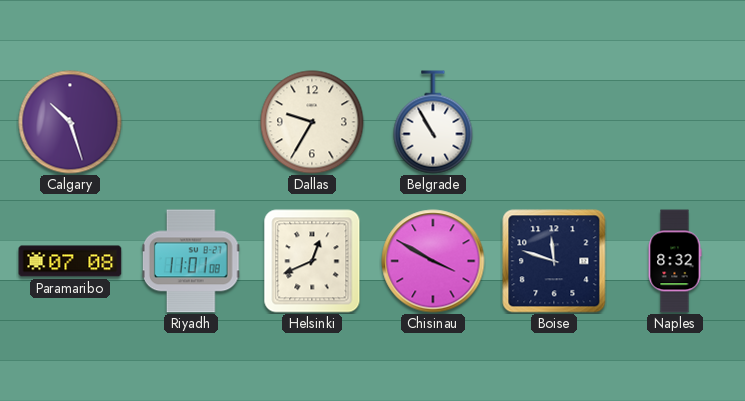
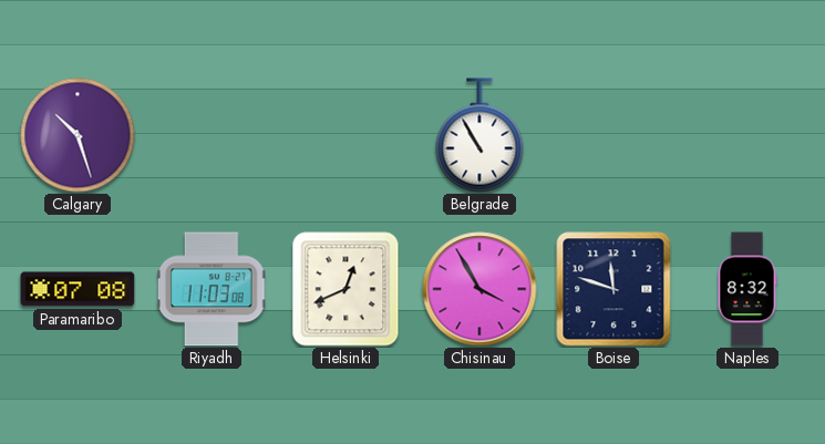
Dallas: 9:35 -> none (312, 122)
Riyadh: 11:01 -> 11:03 (212, 289)
Chisinau: 3:50 -> 3:55 (479, 289)
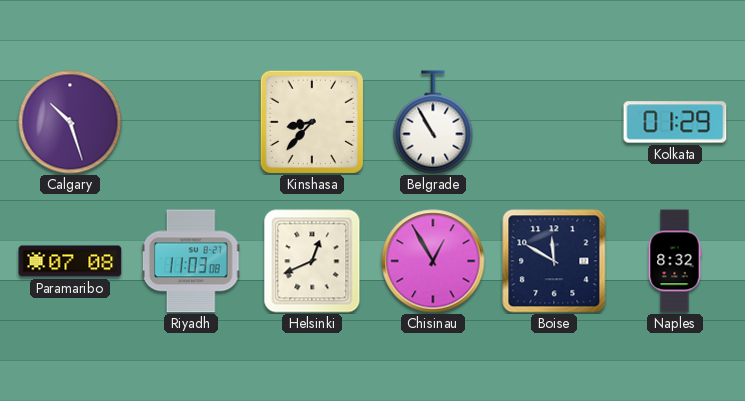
Kinshasa: none -> 8:37 (312, 122)
Kolkata: none -> 01:29 (675, 122)
Chisinau: 3:55 -> 12:55 (433, 261)
Boise: 11:48 -> 11:50 (554, 261)
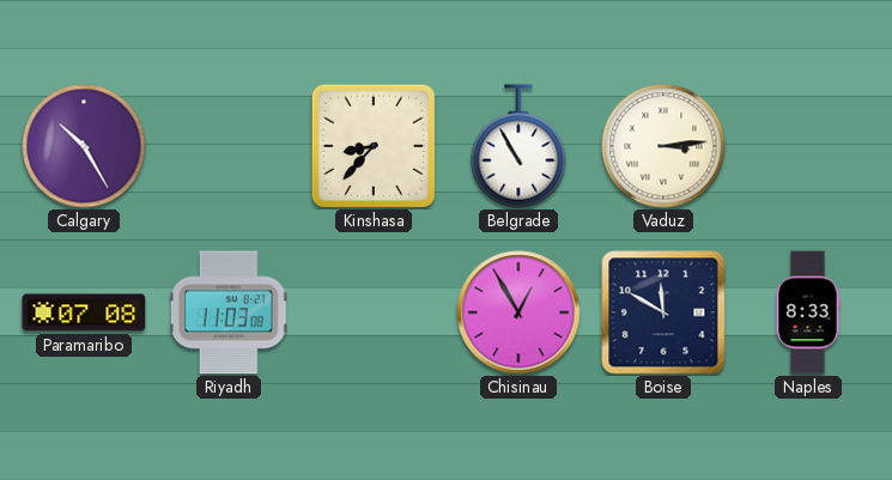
Calgary: 10:27 -> 10:25 (84, 146)
Vaduz: none -> 3:14 (663, 146)
Kolkata: 01:29 -> none (675, 122)
Helsinki: 12:41 -> none (312, 261)
Naples: 8:32 -> 8:33 (808, 312)
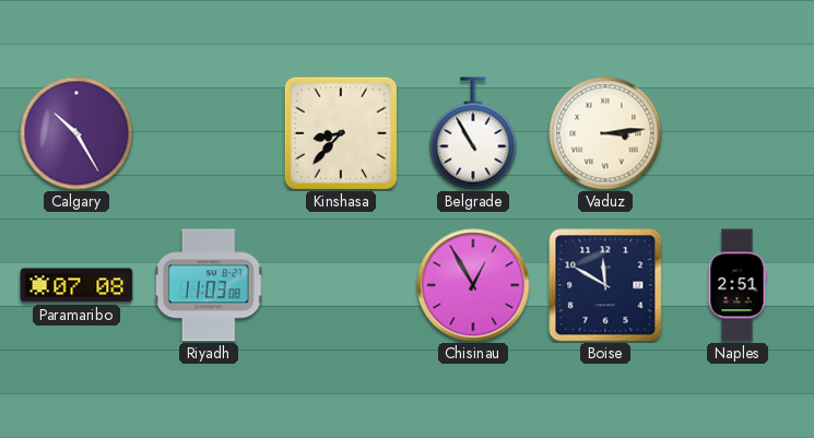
Naples: 8:33 -> 2:51 (738, 285)
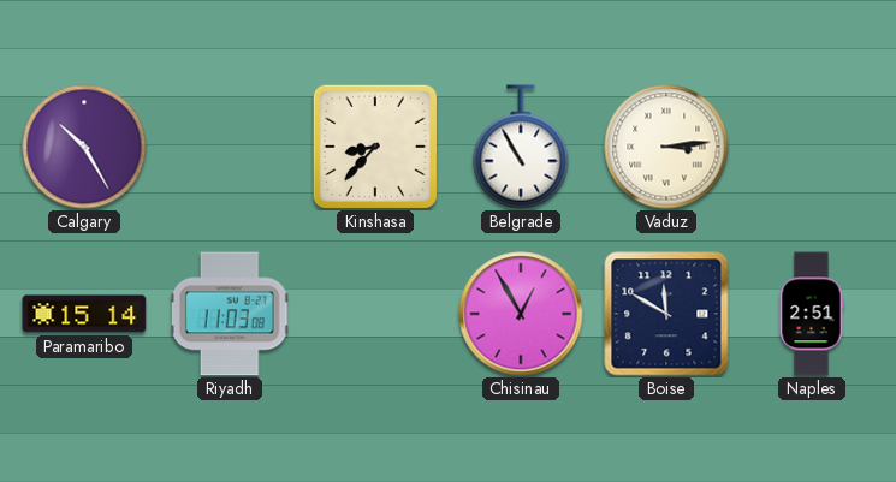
Paramaribo: 07:08 -> 15:14 (84, 314)
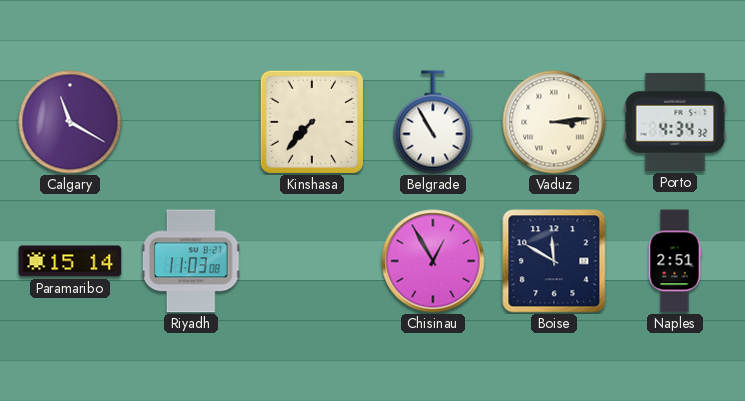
Calgary: 10:25 -> 11:20 (70, 122)
Kinshasa: 8:37 -> 7:37 (312, 122)
Porto: none -> 4:34 (675, 122)
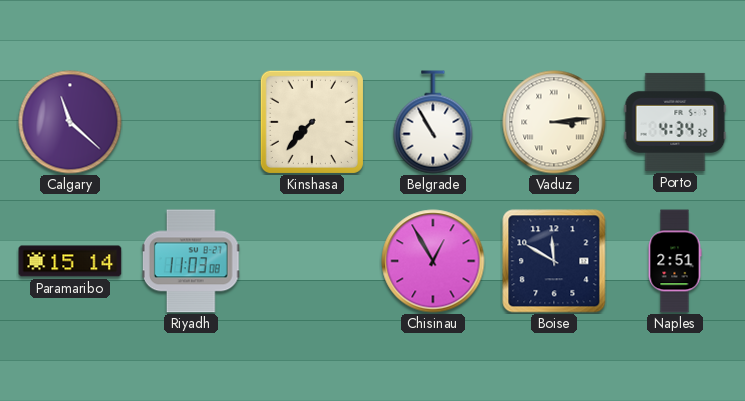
Calgary: 11:20 -> 11:22 (70, 122)
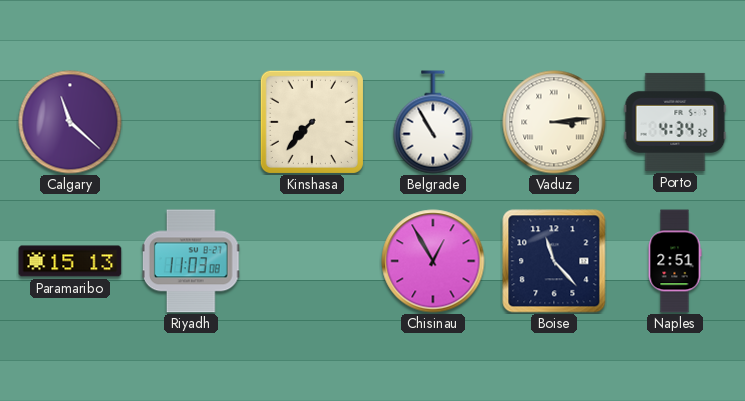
Paramaribo: 15:14 -> 15:13 (70, 261)
Boise: 11:50 -> 11:23 (554, 261)
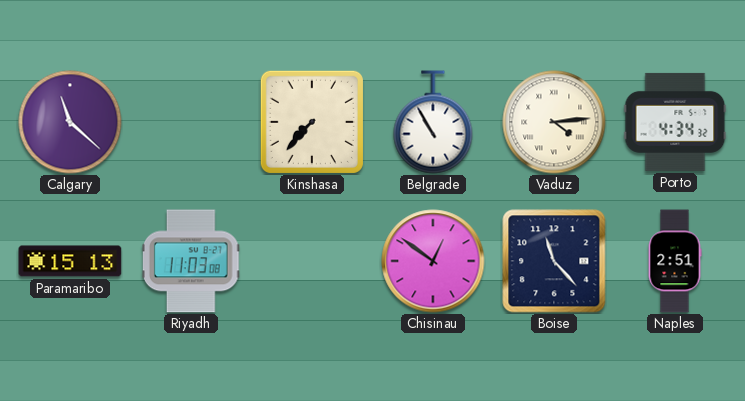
Vaduz: 3:14 -> 4:14 (554, 122)
Chisinau: 12:55 -> 12:51 (433, 261)
